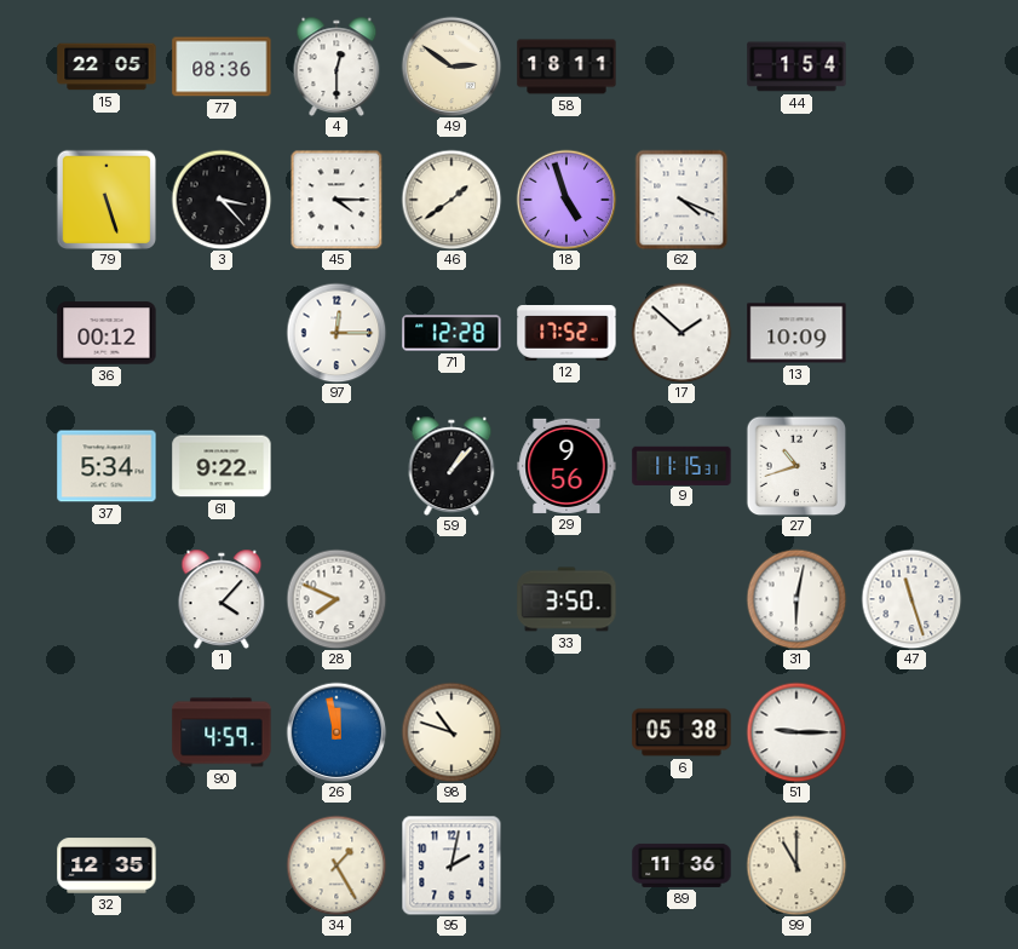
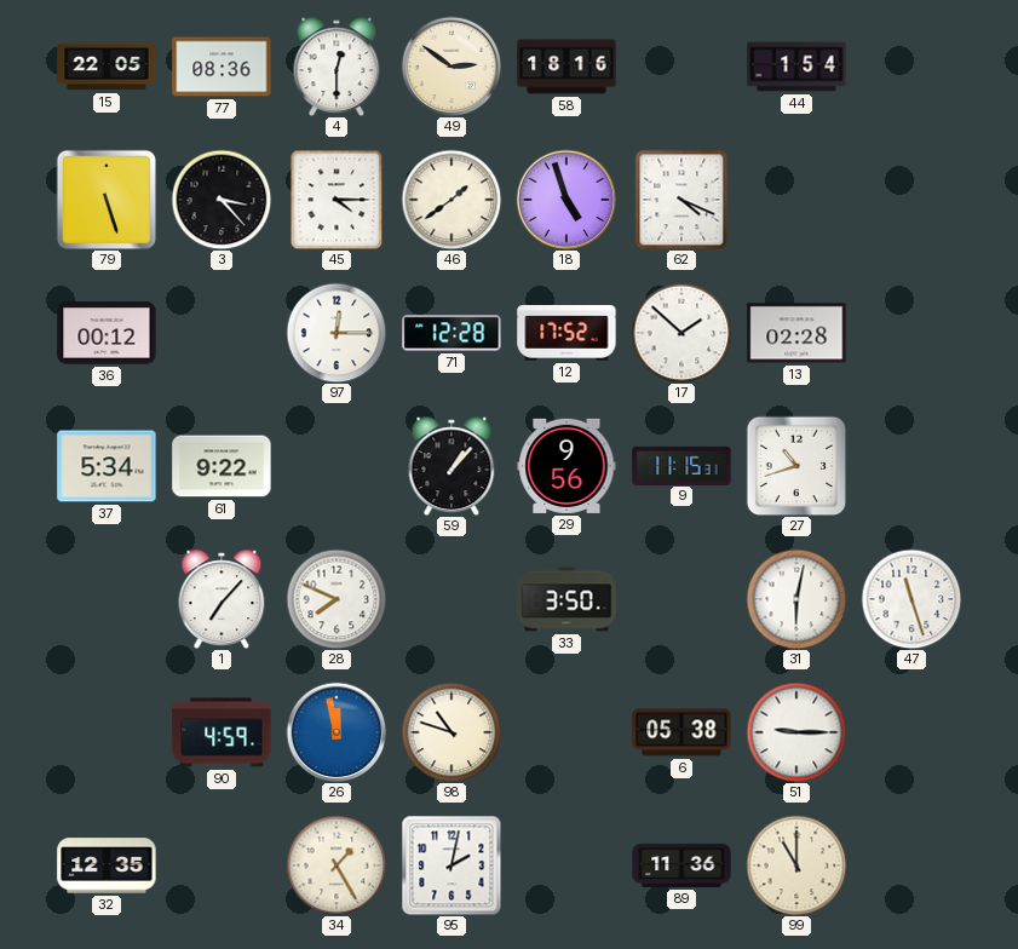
58: 18:11 -> 18:16 (566, 67)
13: 10:09 -> 02:28 (796, 333)
1: 4:07 -> 7:07 (222, 599)
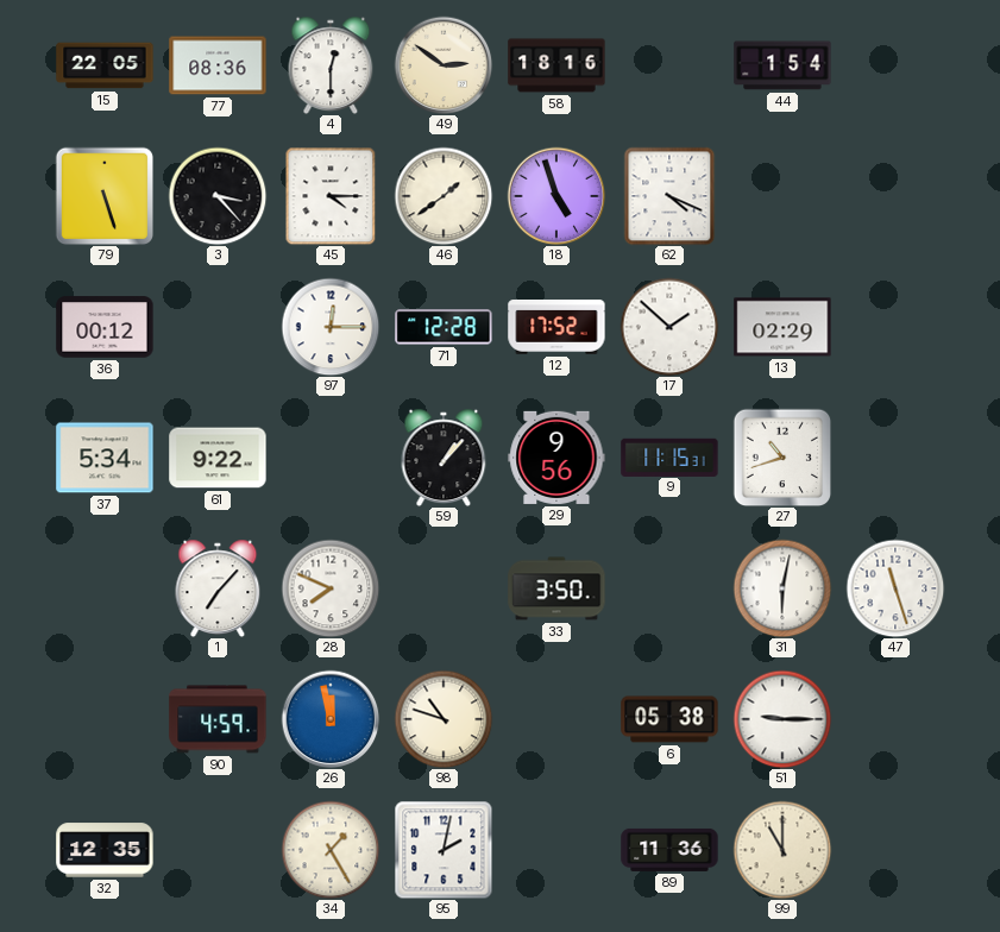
13: 02:28 -> 02:29 (782, 327)
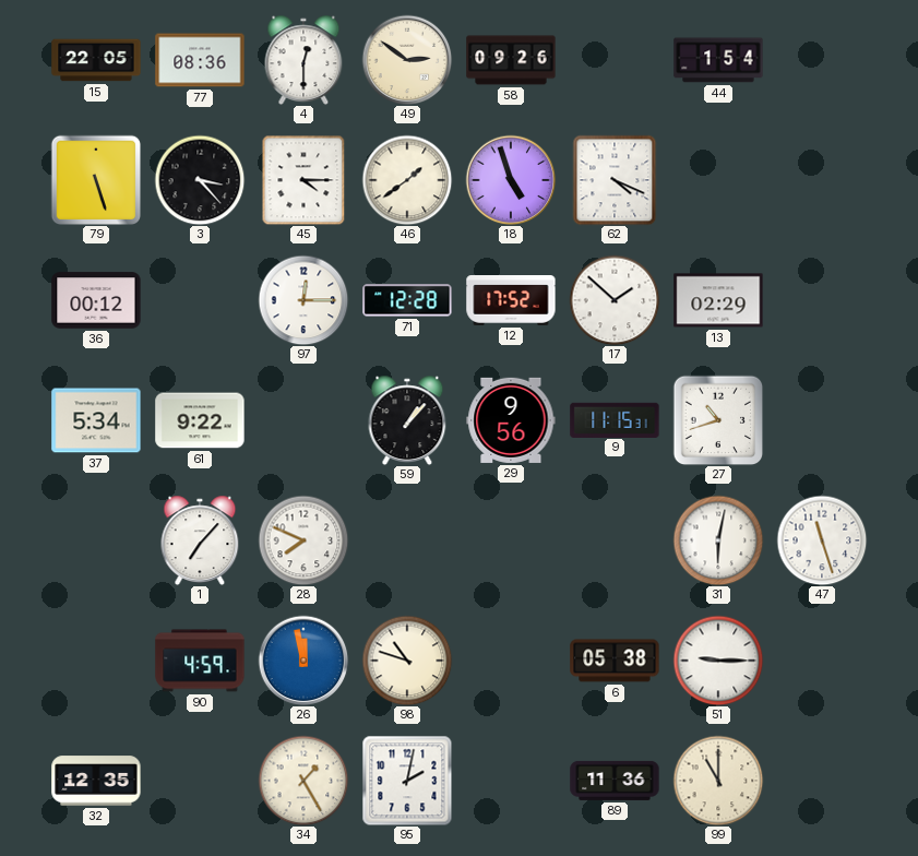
58: 18:16 -> 09:26 (511, 60)
33: 3:50 -> none (556, 588)
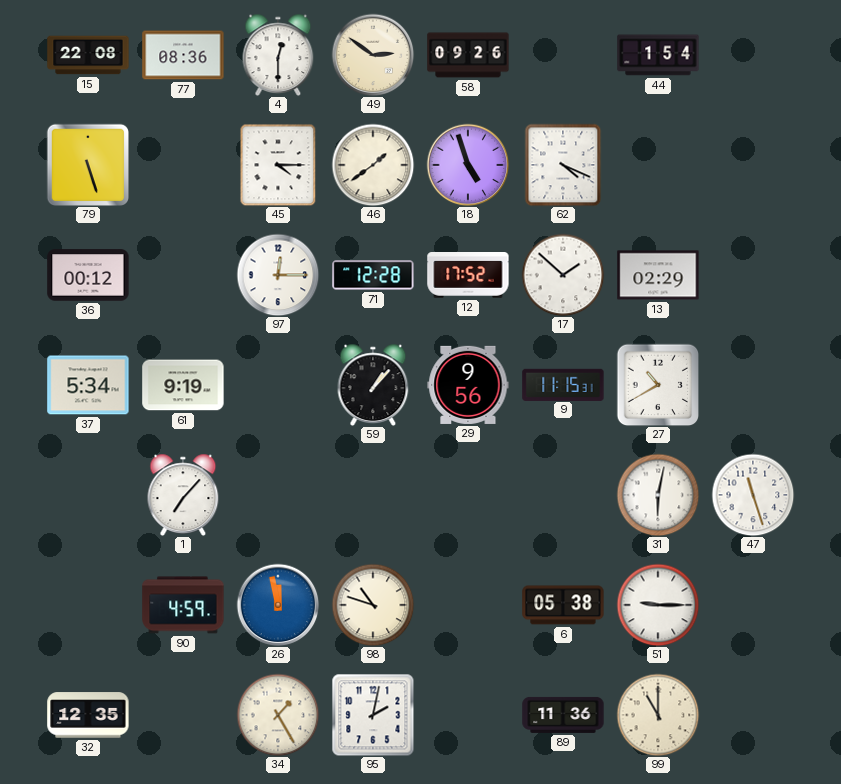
15: 22:05 -> 22:08 (88, 55)
3: 3:23 -> none (200, 180)
61: 9:22 -> 9:19 (183, 385)
27: 10:42 -> 10:40 (658, 385)
28: 7:49 -> none (303, 540)
